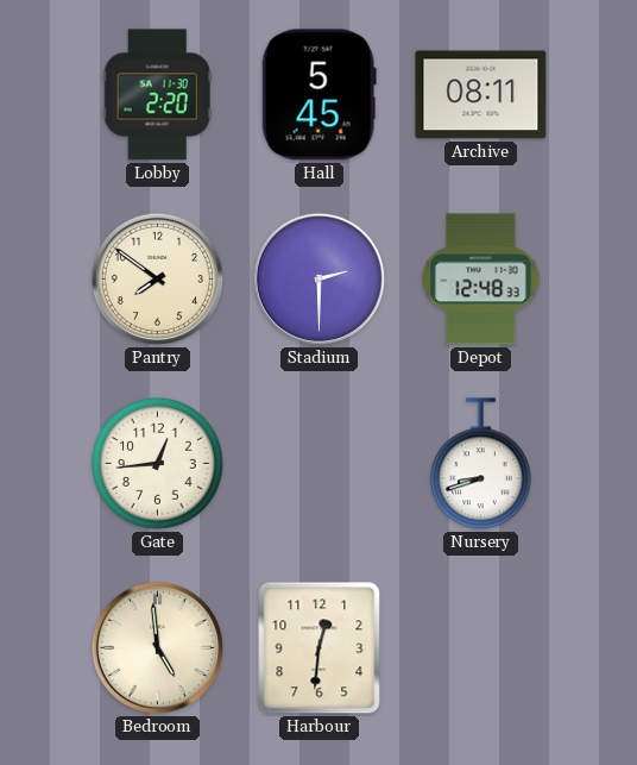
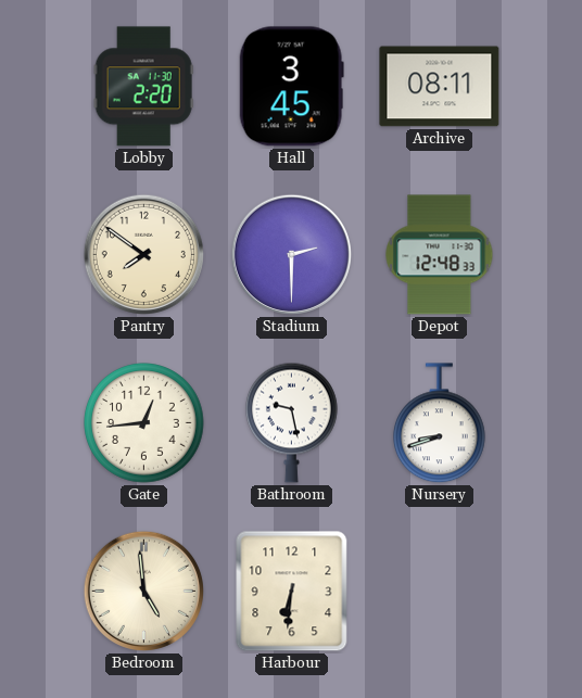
Hall: 5:45 -> 3:45 (291, 87)
Bathroom: none -> 9:28 (292, 422)
Harbour: 12:31 -> 6:31 (292, 592)
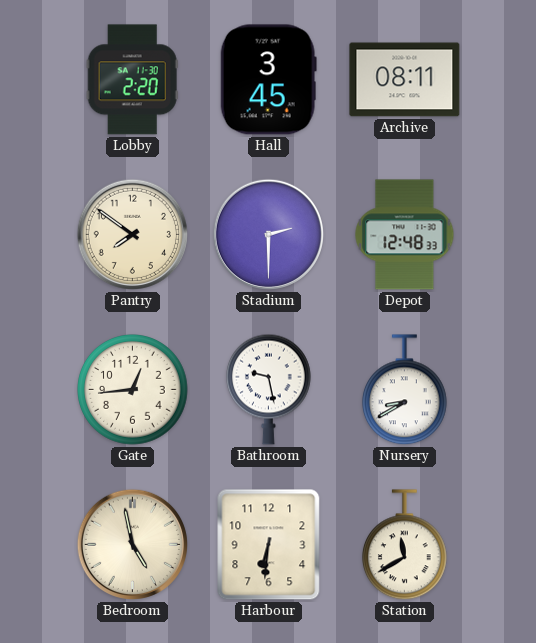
Nursery: 8:42 -> 8:40 (405, 390)
Bedroom: 4:59 -> 4:58 (132, 544)
Station: none -> 11:40 (405, 545)
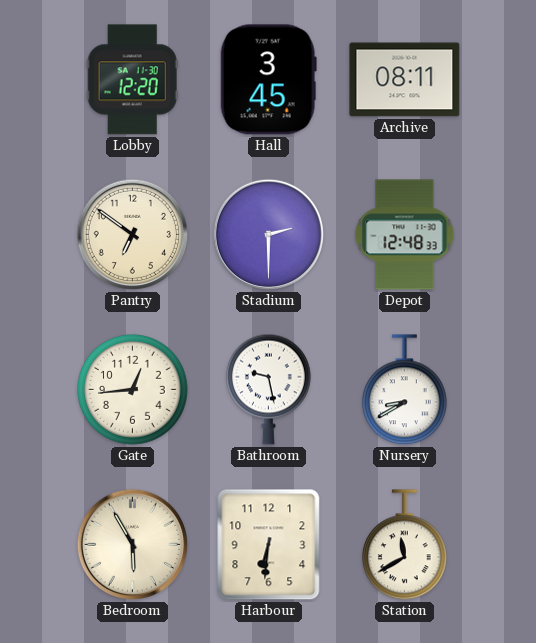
Lobby: 2:20 -> 12:20 (132, 80)
Pantry: 7:51 -> 6:51 (132, 234)
Bedroom: 4:58 -> 5:55 (132, 544)
